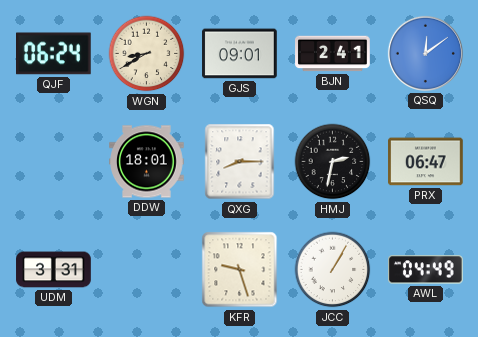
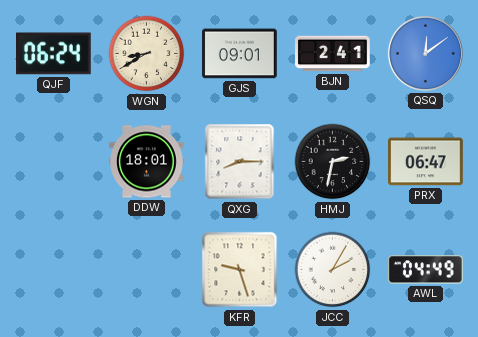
UDM: 3:31 -> none (54, 270)
JCC: 1:05 -> 2:05 (333, 270)
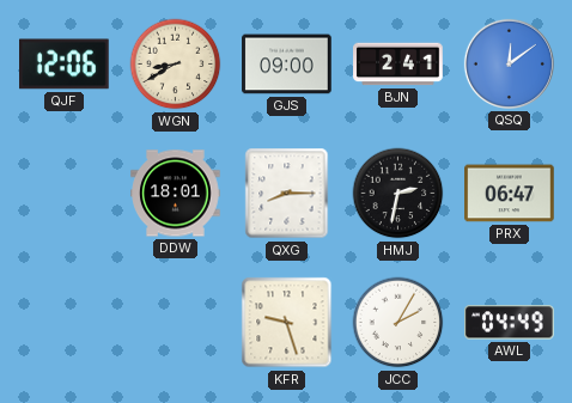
QJF: 06:24 -> 12:06 (65, 65)
GJS: 09:01 -> 09:00 (287, 65)
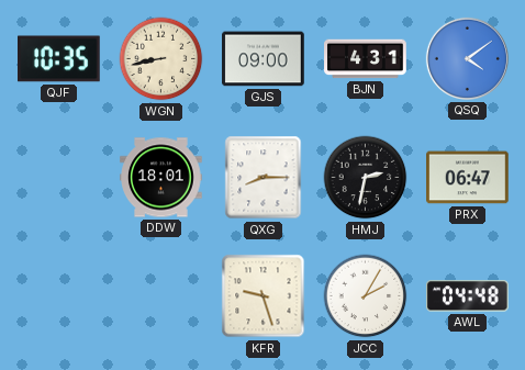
QJF: 12:06 -> 10:35 (59, 59)
WGN: 8:40 -> 8:43 (161, 59)
BJN: 2:41 -> 4:31 (366, 59)
QSQ: 12:09 -> 4:09 (467, 58)
AWL: 04:49 -> 04:48 (468, 296)
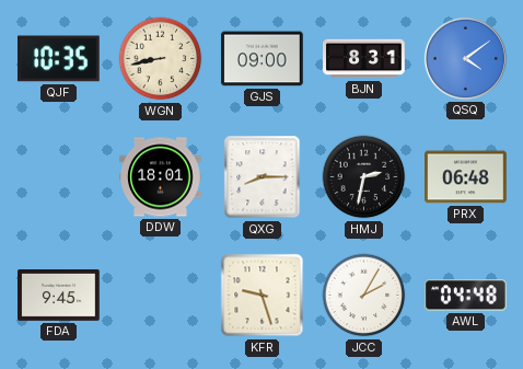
BJN: 4:31 -> 8:31 (364, 59)
PRX: 06:47 -> 06:48 (466, 177)
FDA: none -> 9:45 (59, 296)
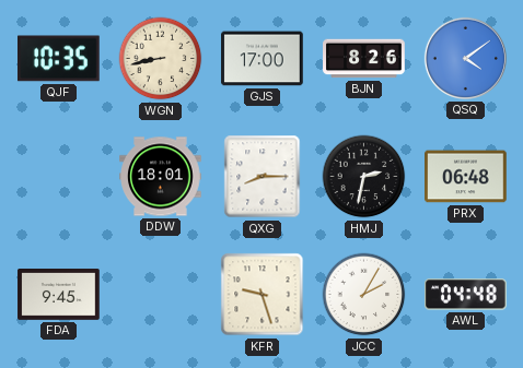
GJS: 09:00 -> 17:00 (263, 59)
BJN: 8:31 -> 8:26 (364, 59)
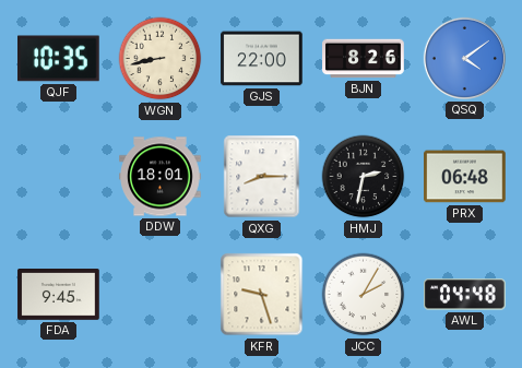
GJS: 17:00 -> 22:00 (262, 59)
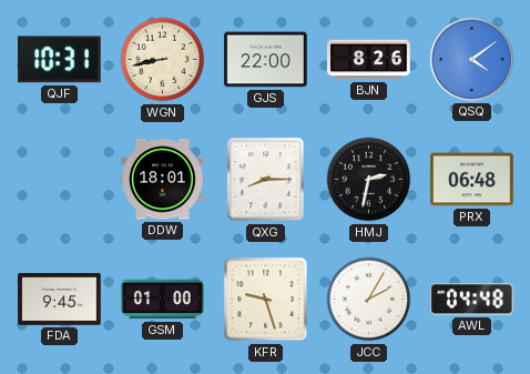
QJF: 10:35 -> 10:31 (60, 60)
GSM: none -> 01:00 (163, 300)
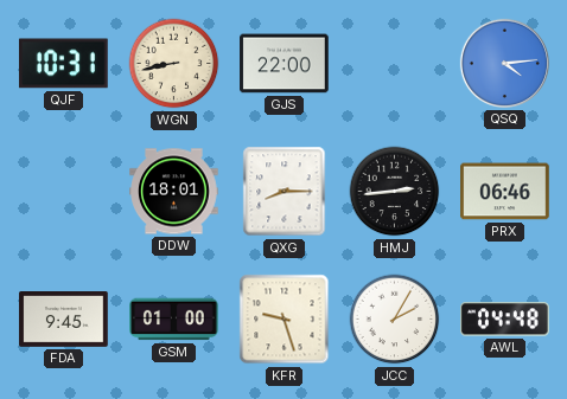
BJN: 8:26 -> none (369, 60)
QSQ: 4:09 -> 4:14 (504, 63)
HMJ: 2:32 -> 2:44 (395, 192)
PRX: 06:48 -> 06:46 (505, 192)
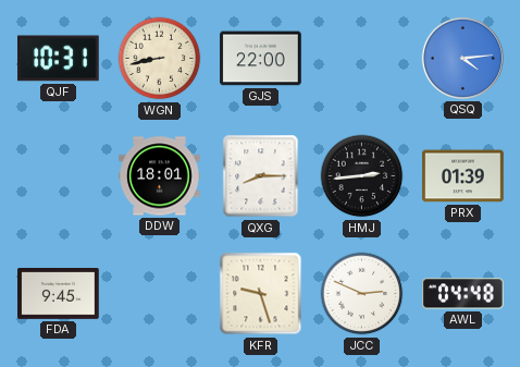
PRX: 06:46 -> 01:39 (463, 176)
GSM: 01:00 -> none (174, 320)
JCC: 2:05 -> 2:49 (362, 294)
